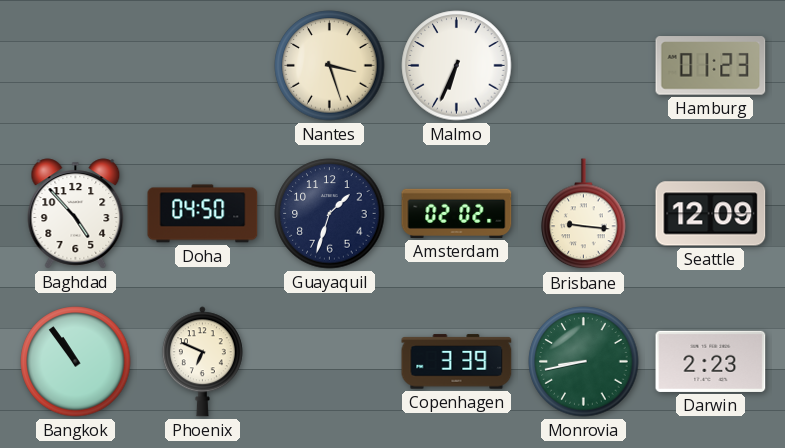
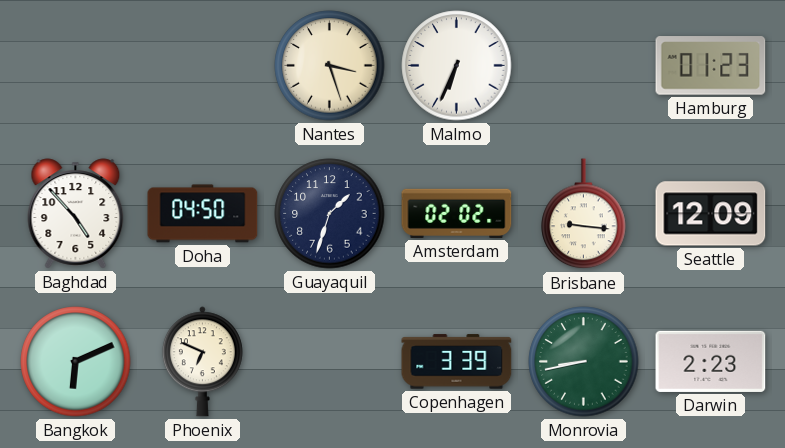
Bangkok: 10:54 -> 6:11 (76, 362)
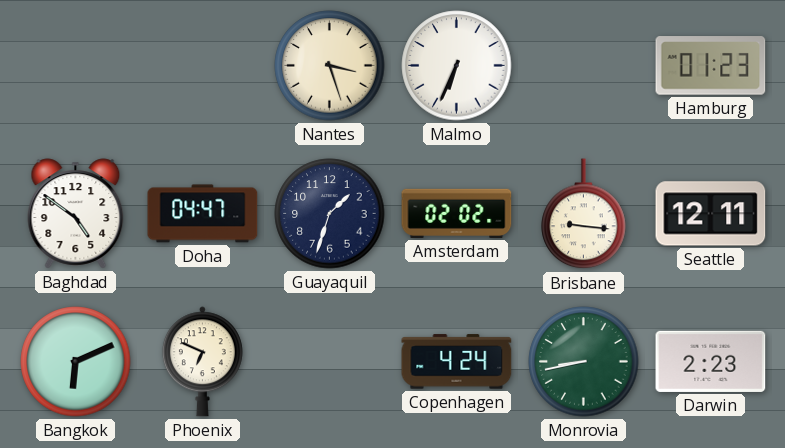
Baghdad: 4:53 -> 4:51 (76, 214)
Doha: 04:50 -> 04:47 (203, 214)
Seattle: 12:09 -> 12:11 (711, 214)
Copenhagen: 3:39 -> 4:24 (457, 362)
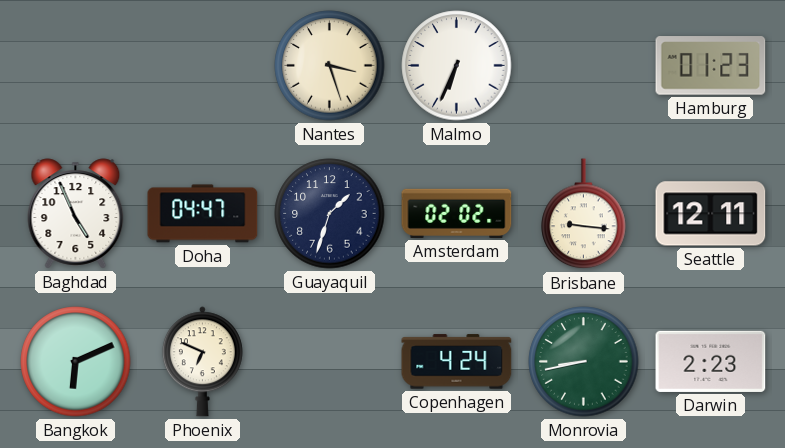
Baghdad: 4:51 -> 4:56 (76, 214)
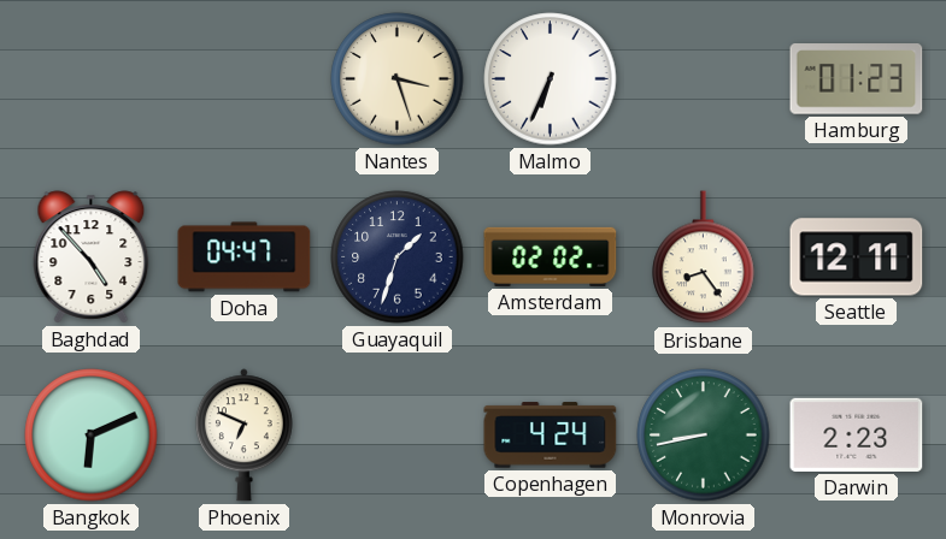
Baghdad: 4:56 -> 4:53 (92, 257)
Brisbane: 9:16 -> 8:24 (704, 257)
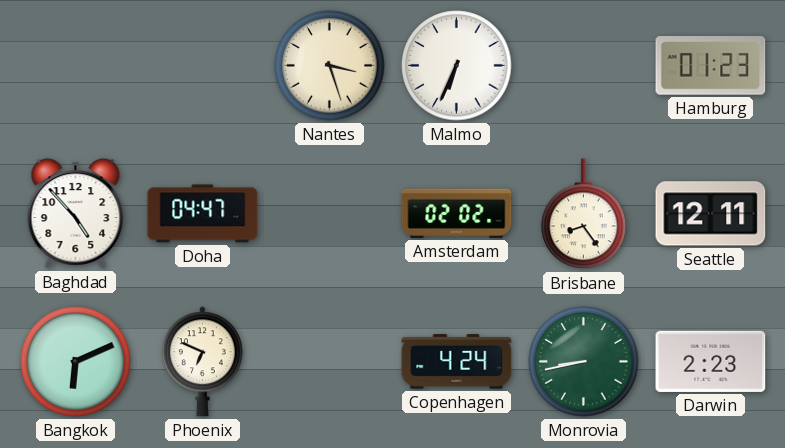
Guayaquil: 1:33 -> none (398, 257)
